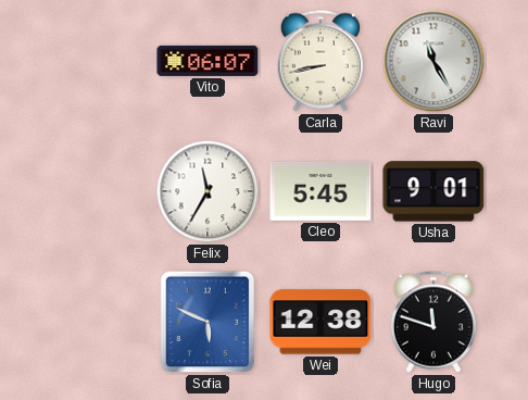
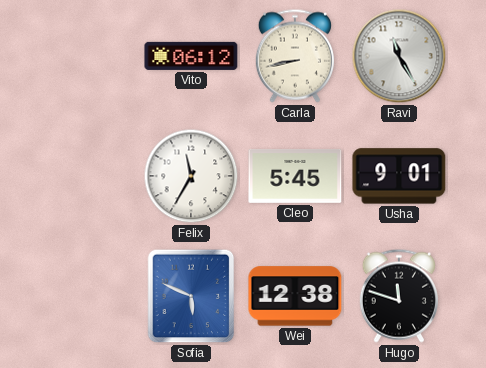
Vito: 06:07 -> 06:12 (191, 56)
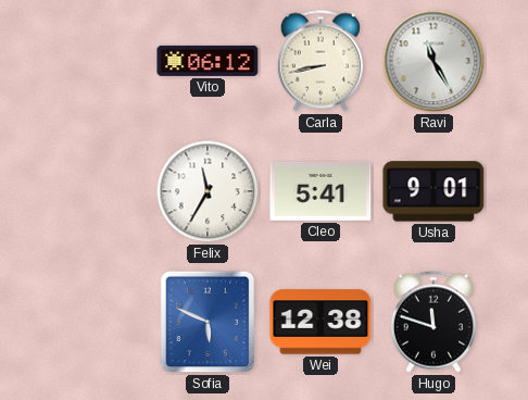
Cleo: 5:45 -> 5:41 (320, 191)
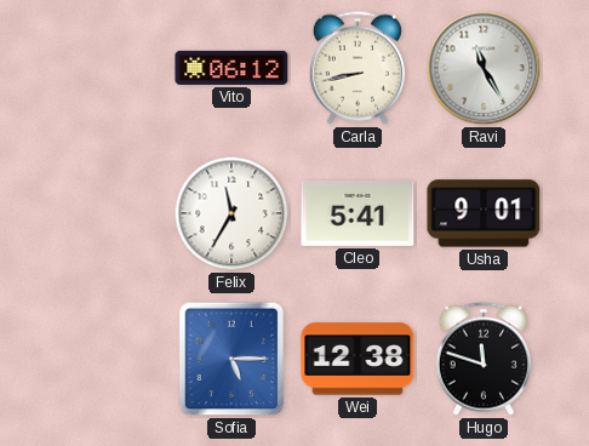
Sofia: 5:49 -> 5:15 (231, 359)
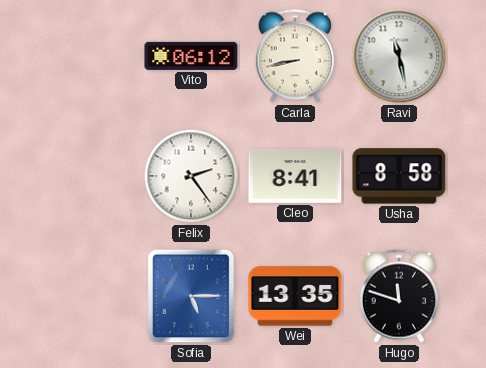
Ravi: 11:25 -> 11:28 (399, 56)
Felix: 11:35 -> 2:24 (191, 176)
Cleo: 5:41 -> 8:41 (295, 176)
Usha: 9:01 -> 8:58 (399, 176)
Wei: 12:38 -> 13:35 (295, 296)
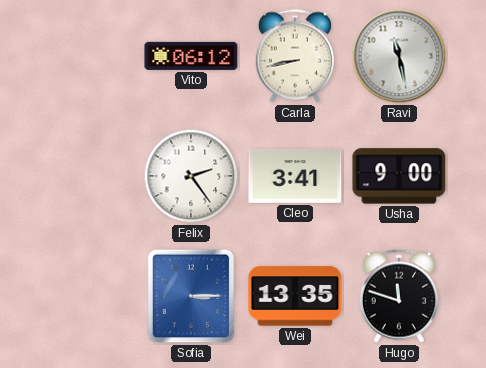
Cleo: 8:41 -> 3:41 (295, 176)
Usha: 8:58 -> 9:00 (399, 176)
Sofia: 5:15 -> 3:15 (191, 296)
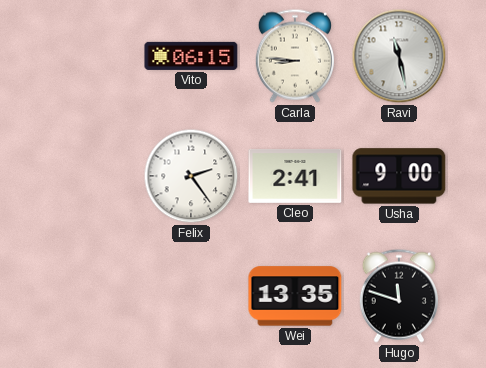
Vito: 06:12 -> 06:15 (191, 56)
Carla: 8:43 -> 8:46 (295, 56)
Cleo: 3:41 -> 2:41 (295, 176)
Sofia: 3:15 -> none (191, 296)
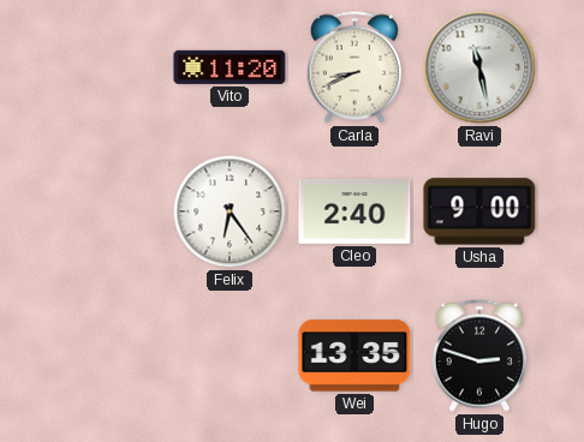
Vito: 06:15 -> 11:20 (230, 67)
Carla: 8:46 -> 8:41 (354, 67)
Felix: 2:24 -> 6:24 (230, 211)
Cleo: 2:41 -> 2:40 (354, 211)
Hugo: 11:48 -> 2:48 (479, 356)
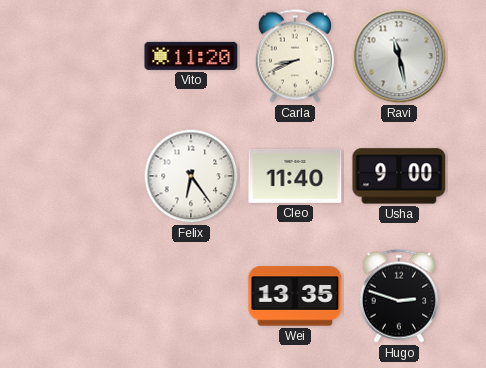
Cleo: 2:40 -> 11:40 (295, 176)
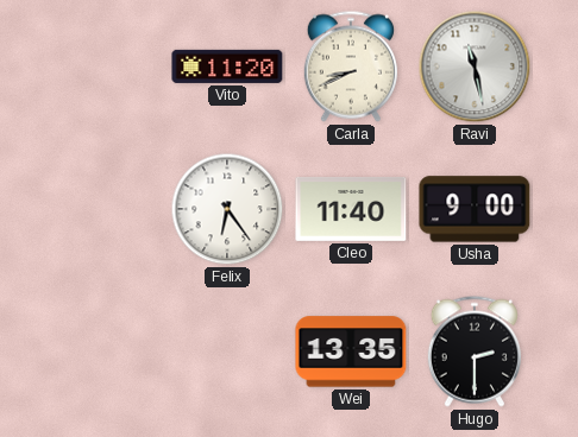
Hugo: 2:48 -> 2:30 (475, 351)
